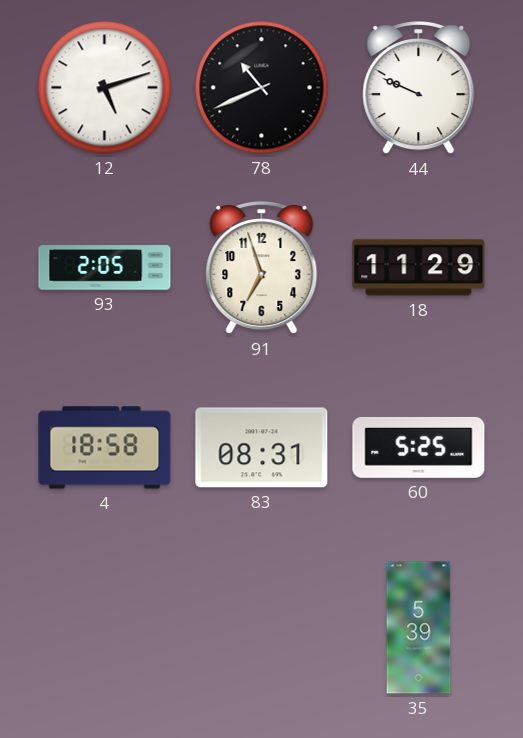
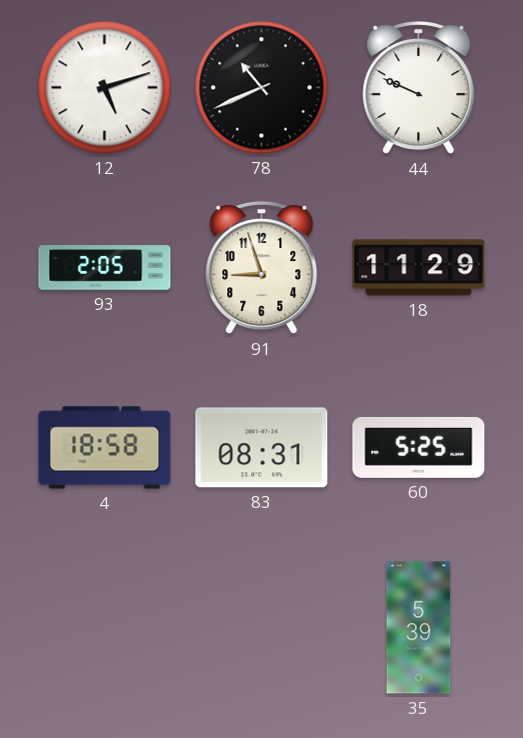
91: 6:57 -> 8:57 (262, 269)
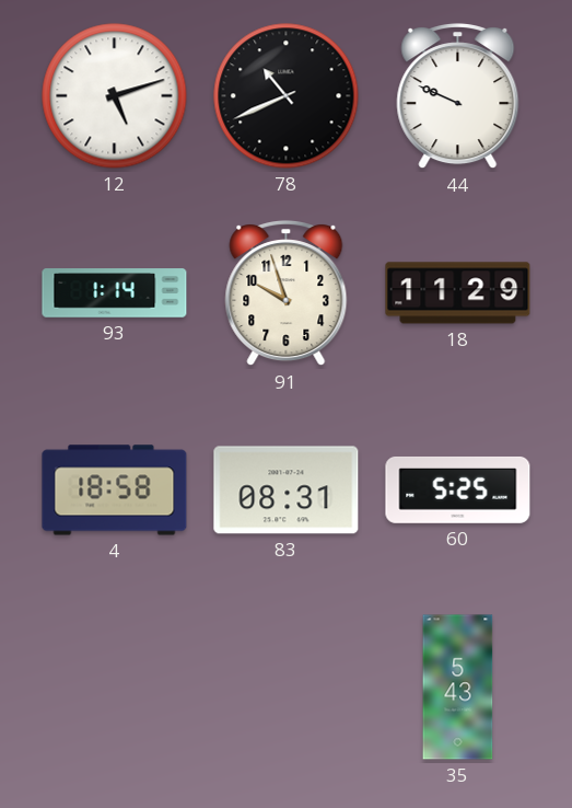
93: 2:05 -> 1:14 (115, 293)
91: 8:57 -> 9:57 (287, 295)
35: 5:39 -> 5:43 (458, 688)
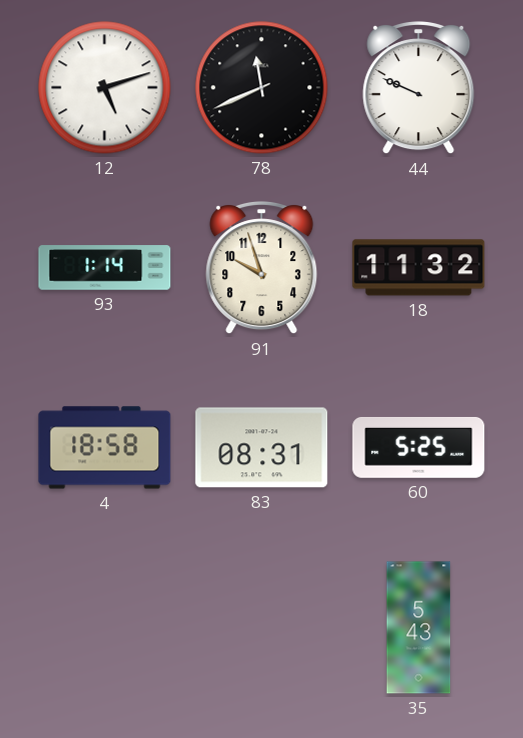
78: 10:41 -> 11:41 (262, 88)
18: 11:29 -> 11:32 (419, 268)
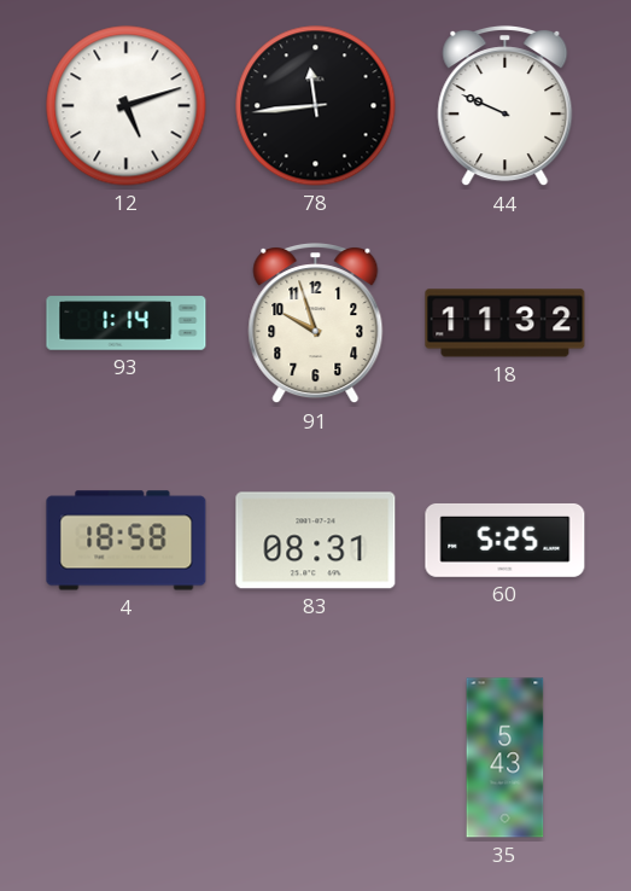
78: 11:41 -> 11:44 (316, 106)
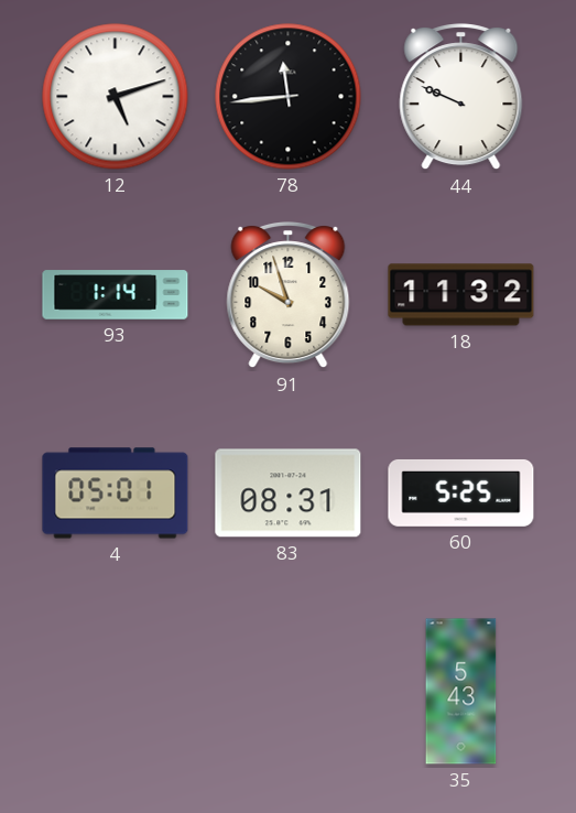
4: 18:58 -> 05:01 (116, 494)
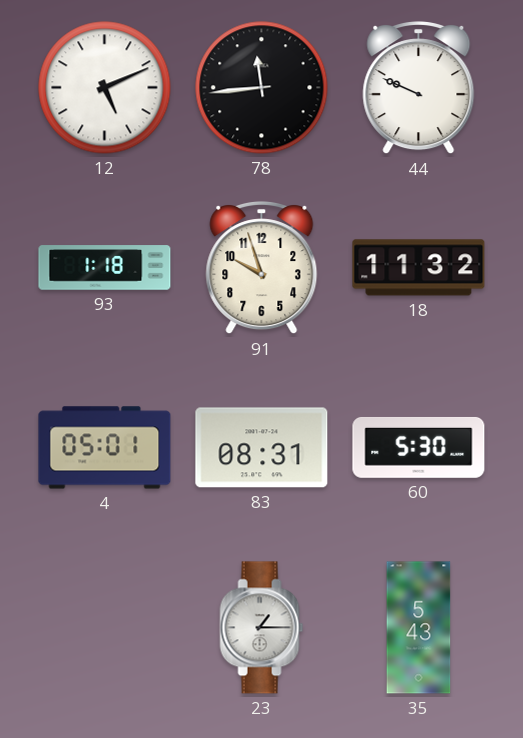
12: 5:12 -> 5:11 (105, 88)
93: 1:14 -> 1:18 (105, 268)
60: 5:25 -> 5:30 (419, 447)
23: none -> 1:15 (262, 628)
